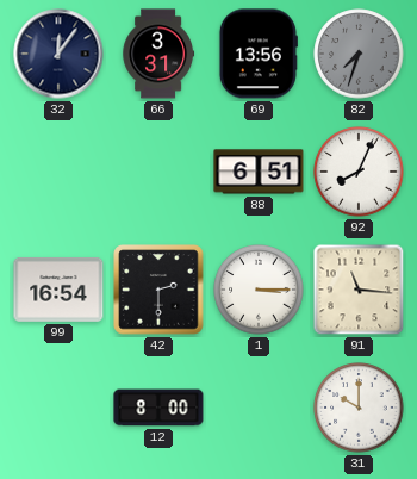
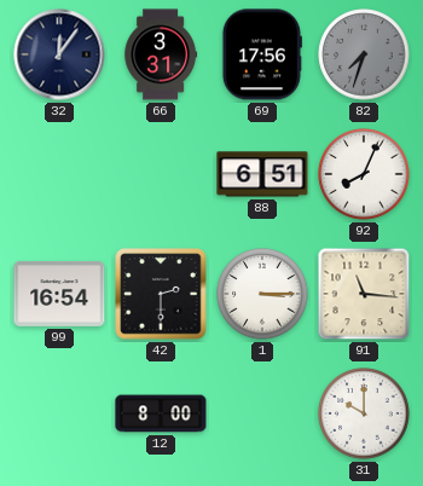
69: 13:56 -> 17:56 (261, 54)
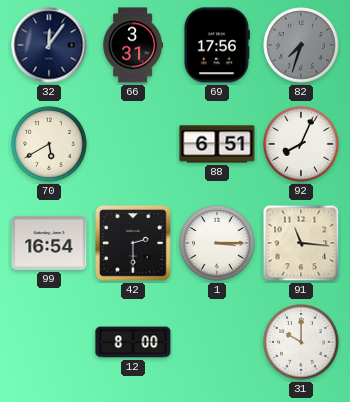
70: none -> 5:40 (49, 144)
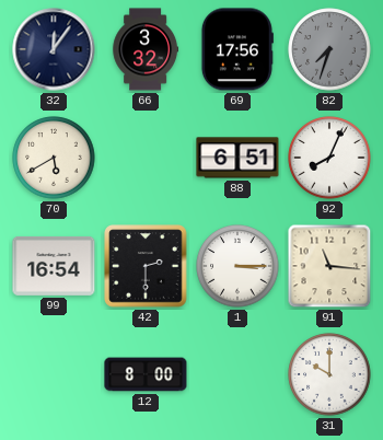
66: 3:31 -> 3:32 (146, 49)
